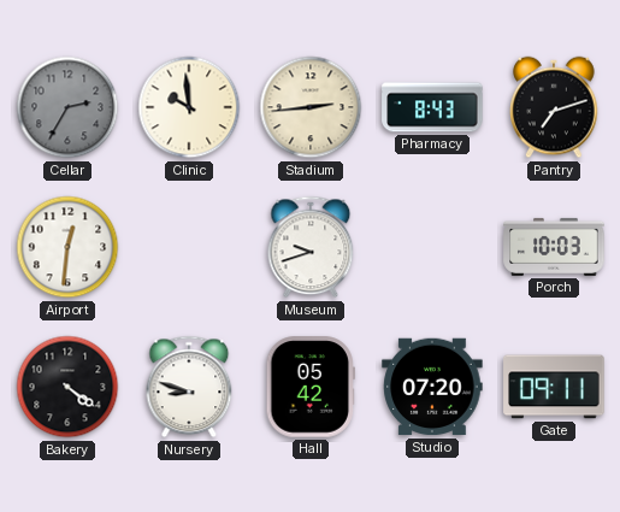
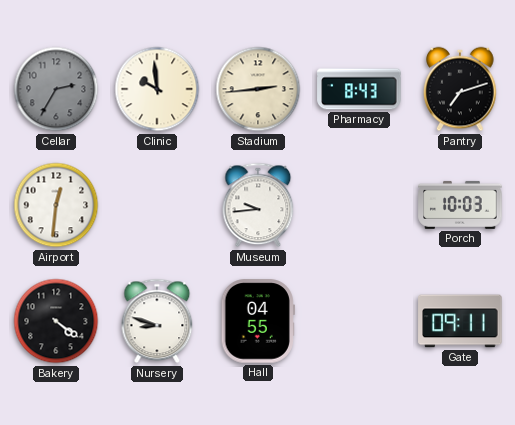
Museum: 9:42 -> 9:44 (258, 205)
Hall: 05:42 -> 04:55 (257, 321)
Studio: 07:20 -> none (432, 387)
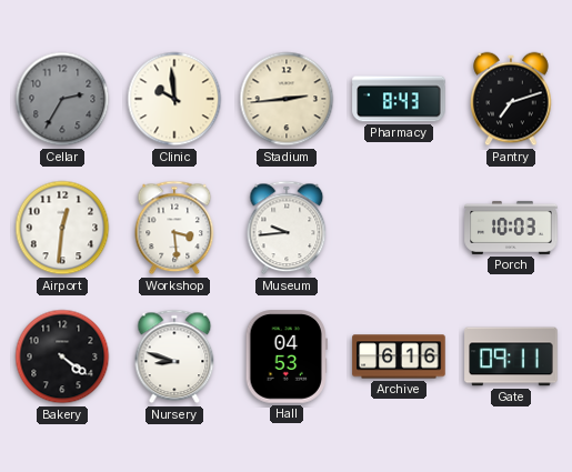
Workshop: none -> 3:29 (174, 228)
Hall: 04:55 -> 04:53 (285, 356)
Archive: none -> 6:16 (399, 356)
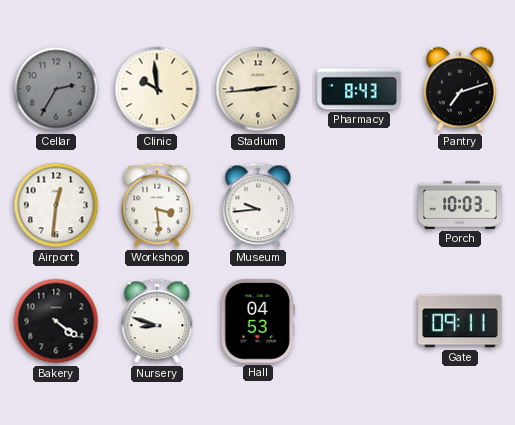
Archive: 6:16 -> none (399, 356)
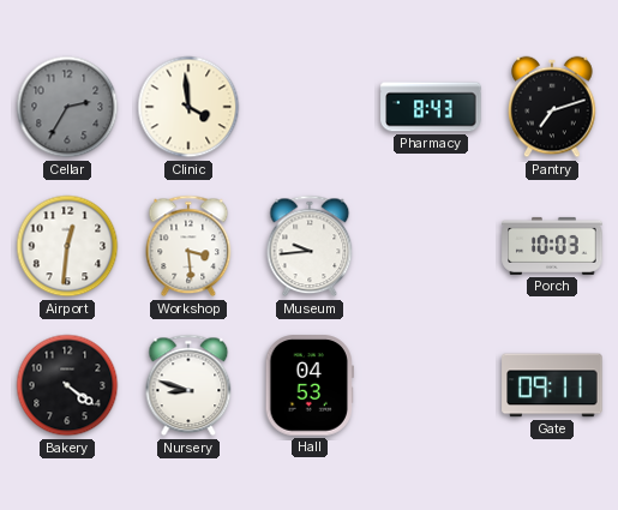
Clinic: 9:59 -> 3:59 (188, 107)
Stadium: 2:44 -> none (258, 89)
